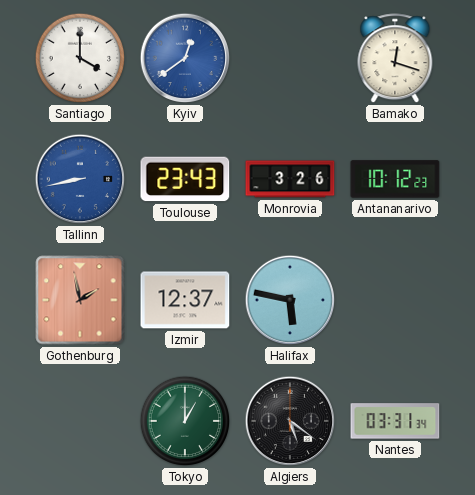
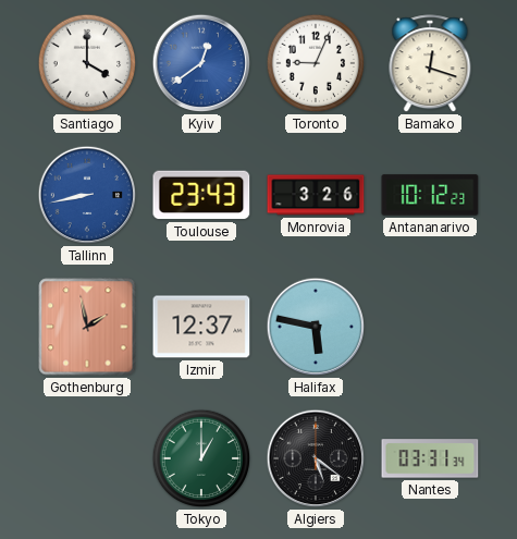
Toronto: none -> 9:04 (316, 63)
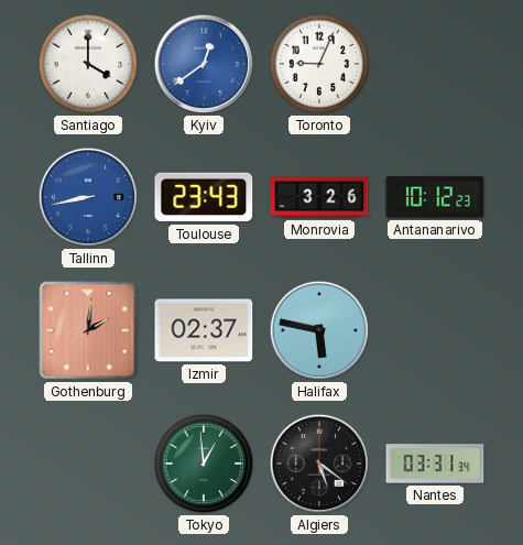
Bamako: 12:18 -> none (430, 64)
Gothenburg: 1:58 -> 2:01 (88, 330)
Izmir: 12:37 -> 02:37 (204, 330)
Tokyo: 1:00 -> 12:59 (204, 464)
